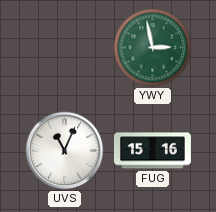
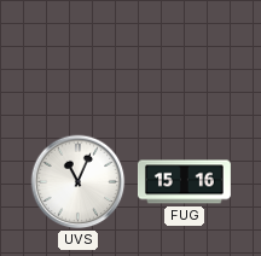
YWY: 2:58 -> none (153, 48)
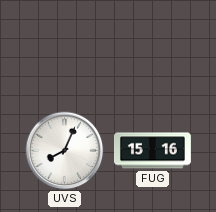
UVS: 11:04 -> 8:04 (65, 151)
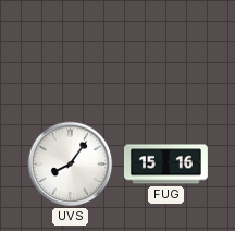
UVS: 8:04 -> 8:06 (71, 165)
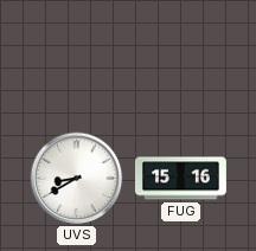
UVS: 8:06 -> 8:40 (77, 179)
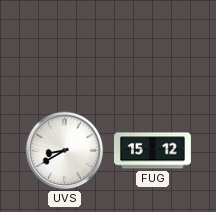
FUG: 15:16 -> 15:12 (153, 151)
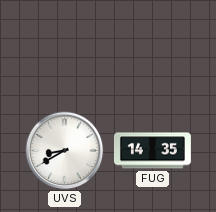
FUG: 15:12 -> 14:35 (153, 151)
